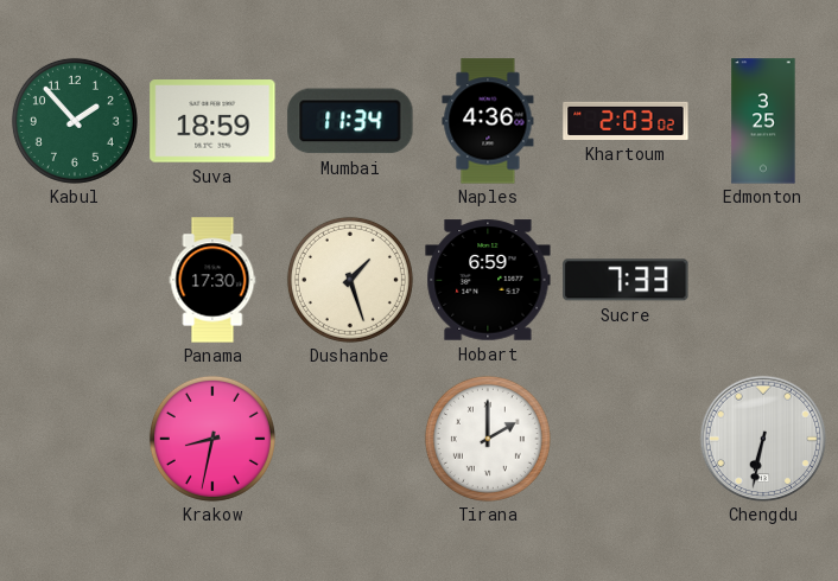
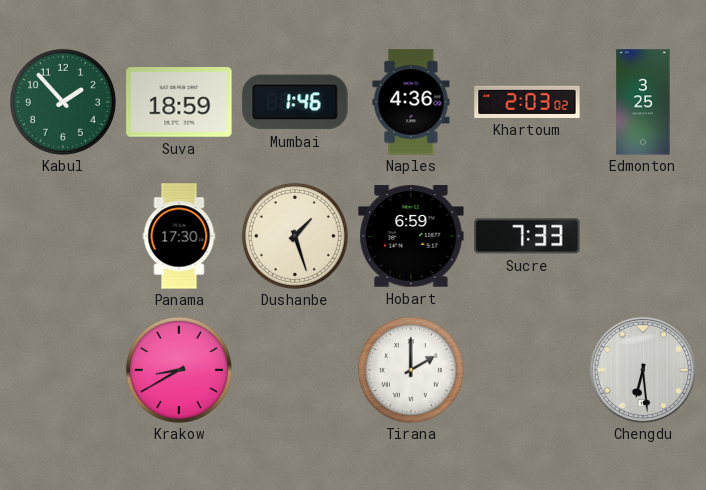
Mumbai: 11:34 -> 1:46 (295, 102)
Krakow: 8:32 -> 8:40 (179, 370)
Chengdu: 6:32 -> 6:29 (643, 370)
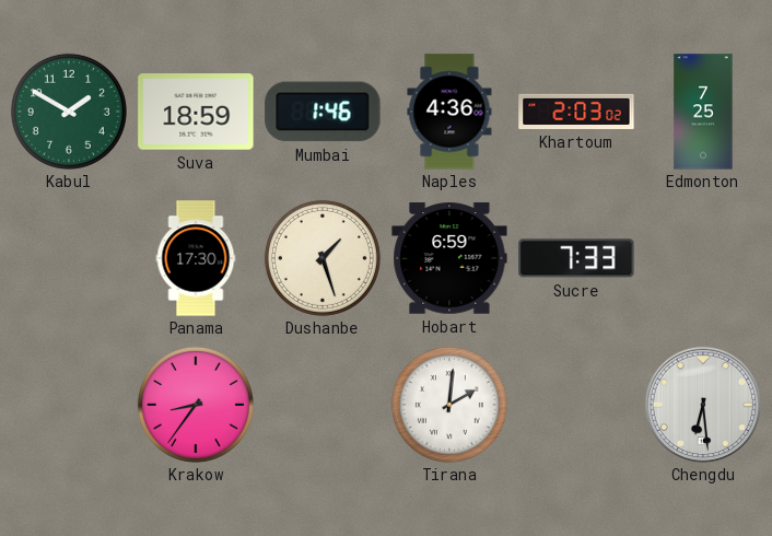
Kabul: 1:53 -> 1:50 (69, 112)
Edmonton: 3:25 -> 7:25 (703, 112)
Krakow: 8:40 -> 8:36 (196, 405)
Tirana: 2:00 -> 2:01 (449, 405)
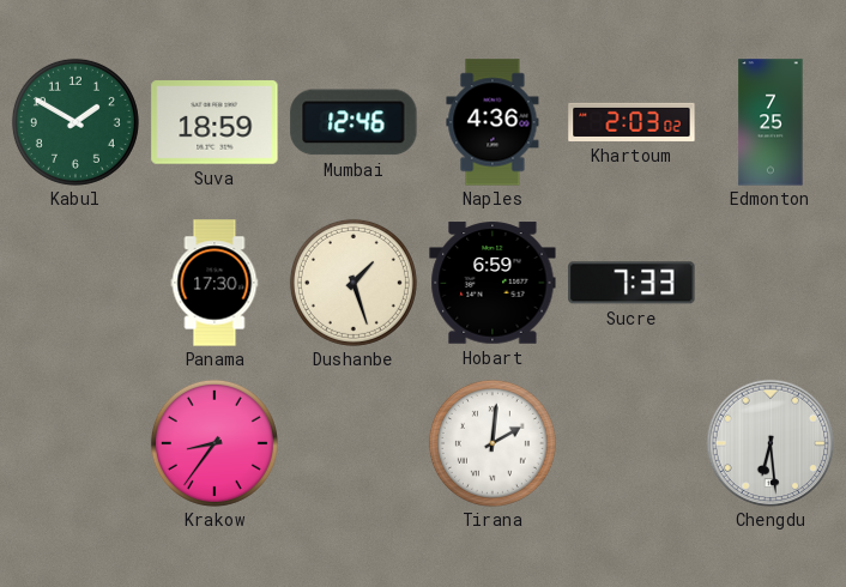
Mumbai: 1:46 -> 12:46 (353, 122)
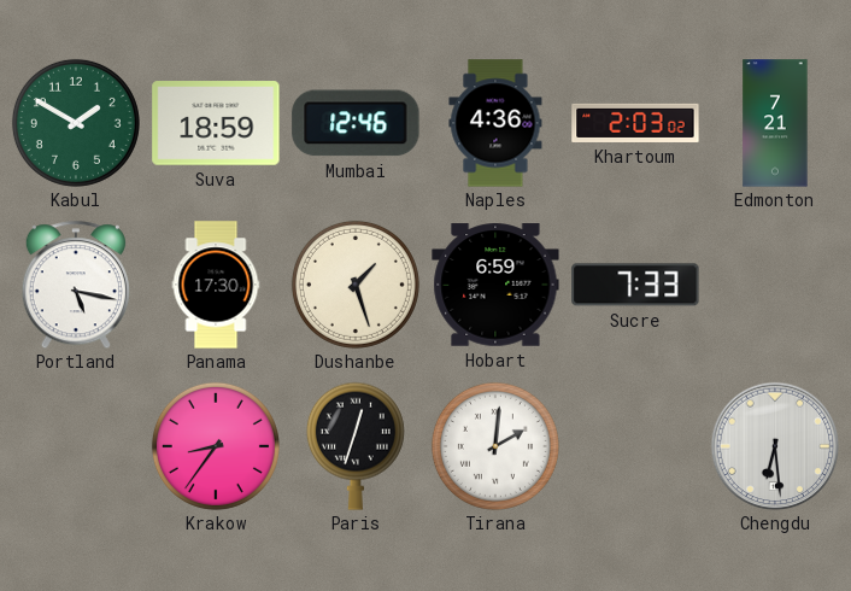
Edmonton: 7:25 -> 7:21 (775, 123)
Portland: none -> 5:17 (76, 285)
Paris: none -> 12:33 (356, 446)
